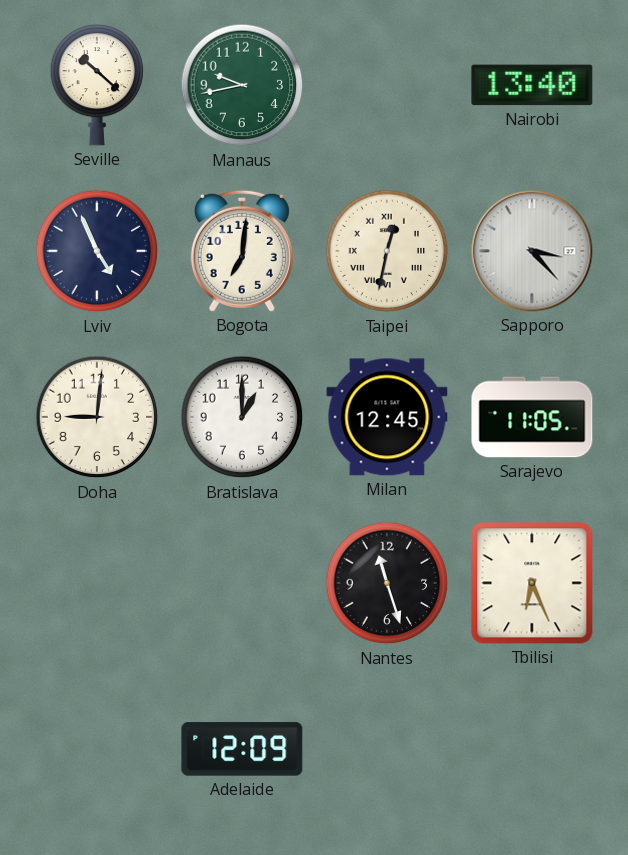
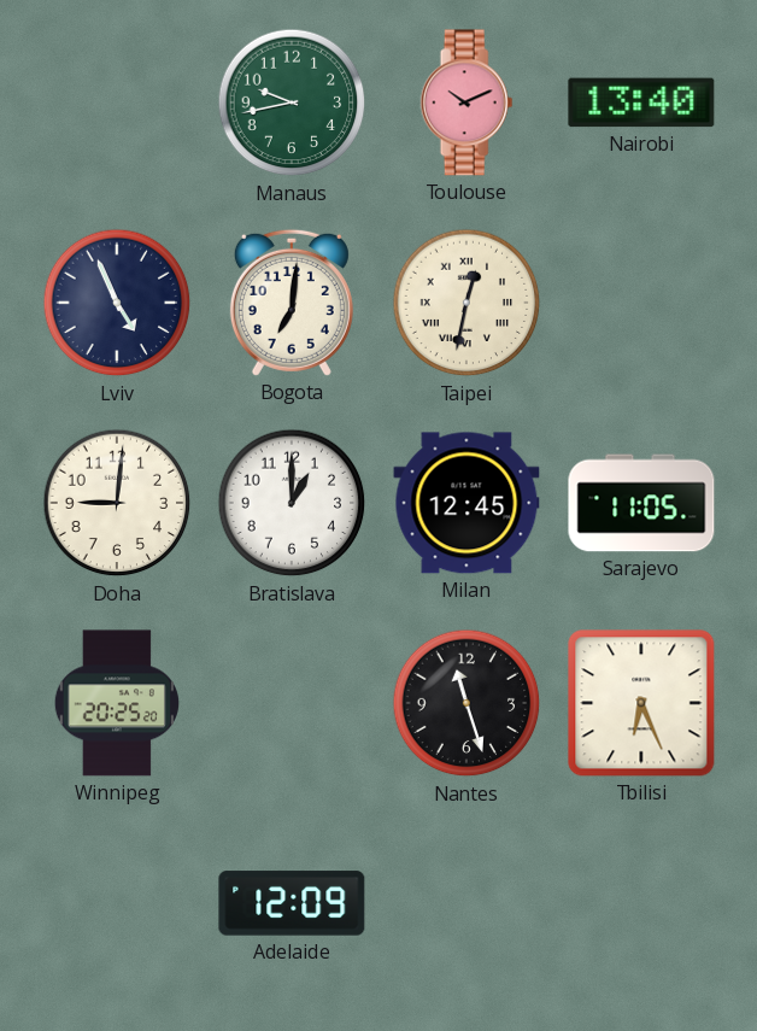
Seville: 10:22 -> none (97, 85)
Toulouse: none -> 10:11 (466, 102)
Sapporo: 3:23 -> none (532, 251)
Winnipeg: none -> 20:25 (116, 703)
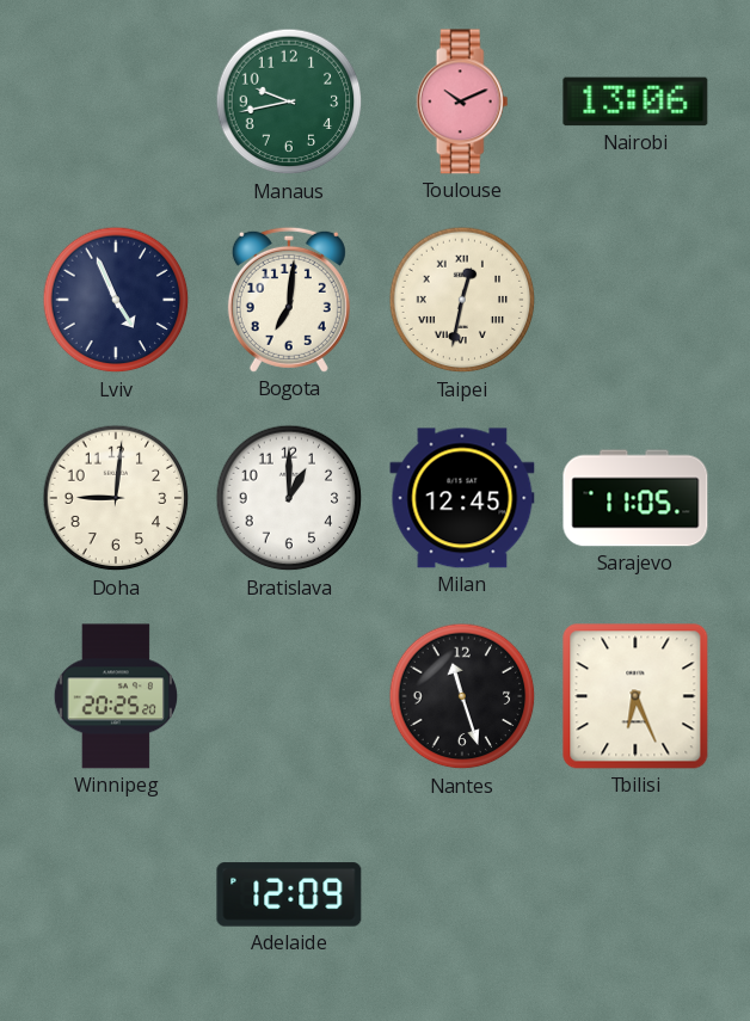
Nairobi: 13:40 -> 13:06 (635, 102)
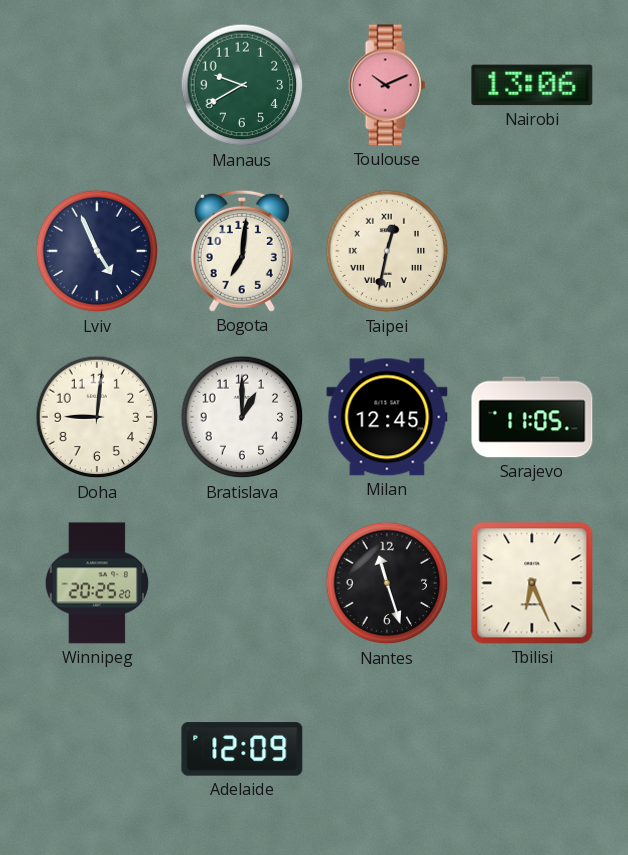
Manaus: 9:43 -> 9:40 (242, 85)
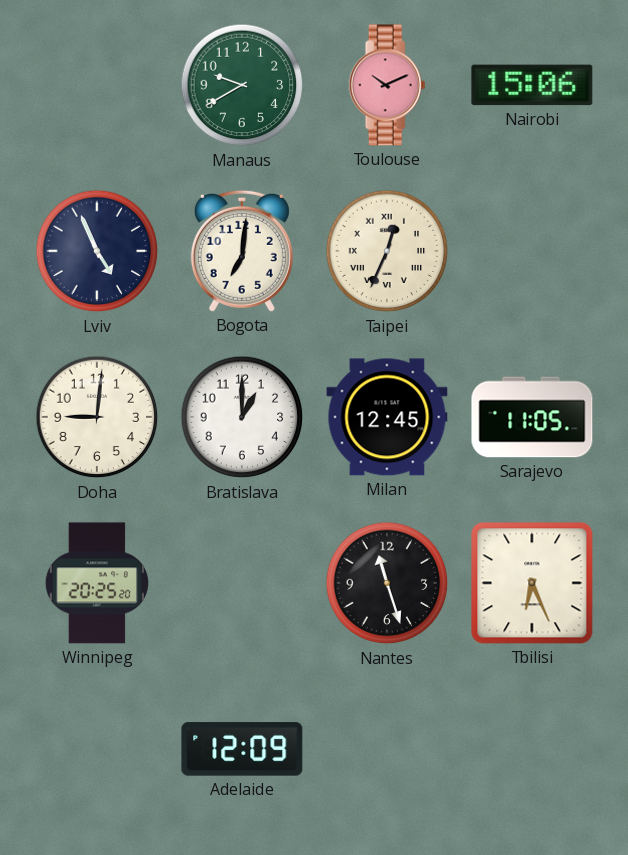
Nairobi: 13:06 -> 15:06 (532, 85)
Taipei: 12:32 -> 12:34 (387, 251)
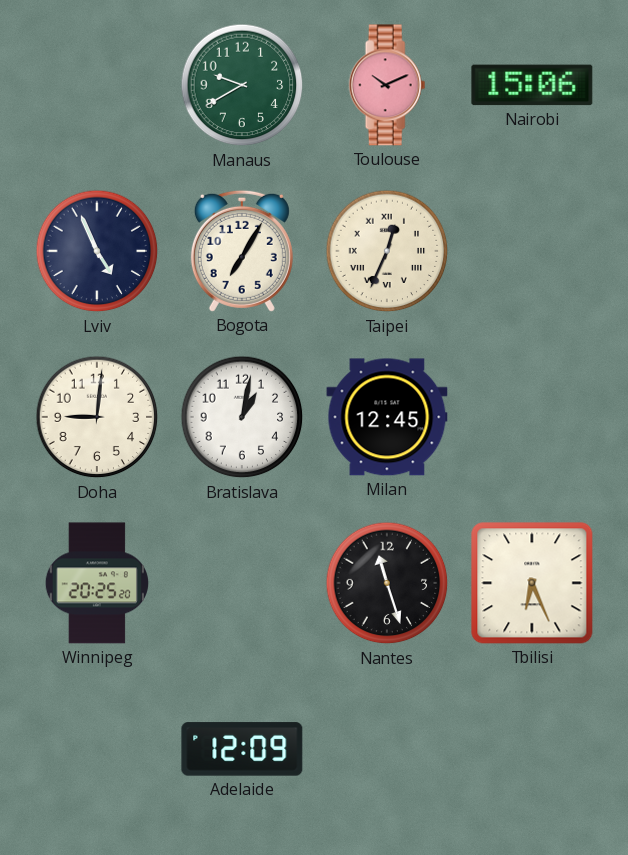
Bogota: 7:01 -> 7:05 (242, 251)
Bratislava: 1:00 -> 1:02 (242, 417)
Sarajevo: 11:05 -> none (532, 417)
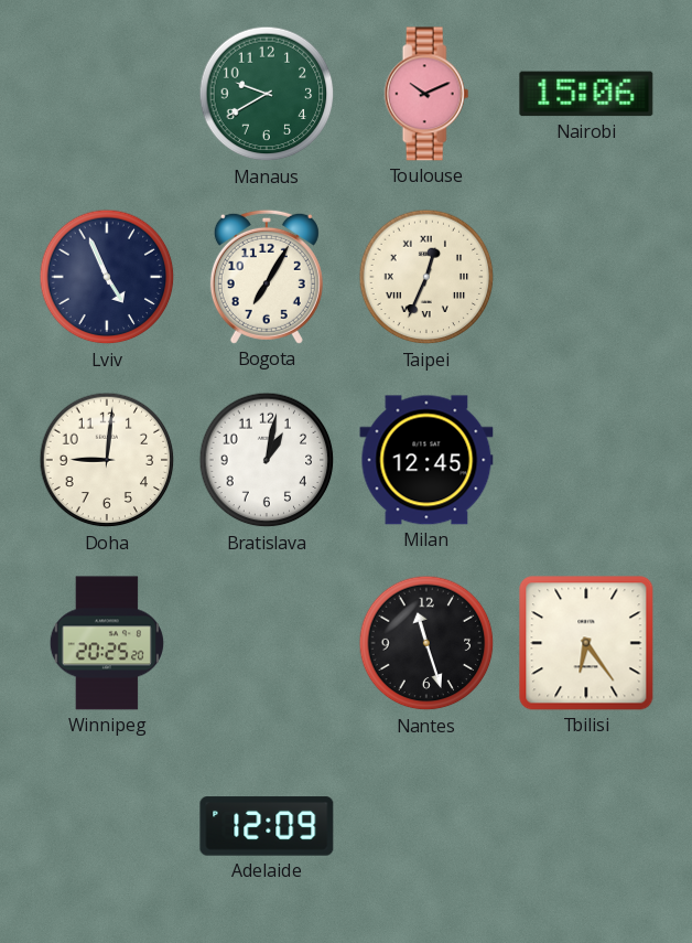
Tbilisi: 6:26 -> 6:24 (586, 643)
